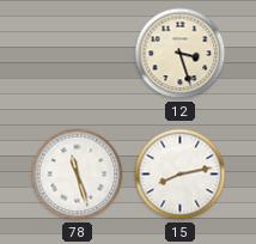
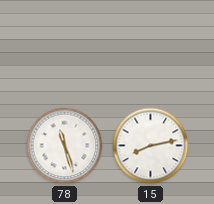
12: 3:27 -> none (181, 54)
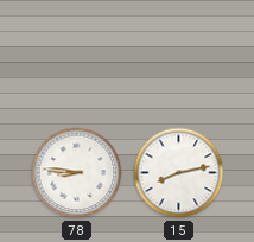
78: 11:27 -> 8:46 (77, 173)
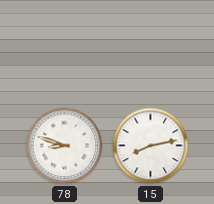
78: 8:46 -> 8:48 (65, 146)
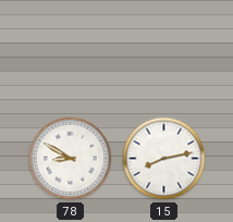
78: 8:48 -> 8:50 (71, 159)
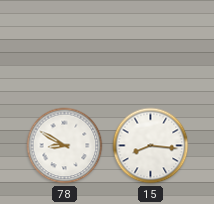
15: 8:13 -> 8:16 (151, 146)
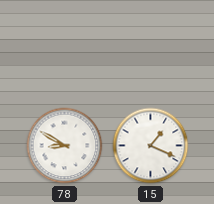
15: 8:16 -> 1:19 (151, 146)
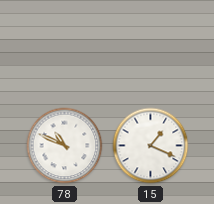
78: 8:50 -> 10:49 (65, 146)
